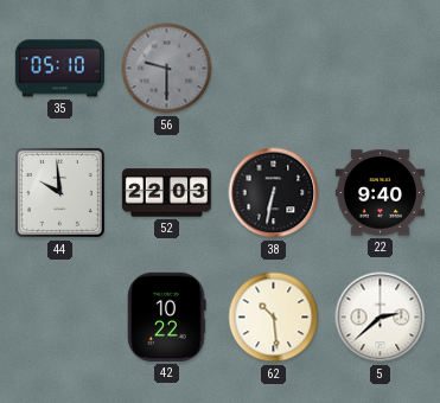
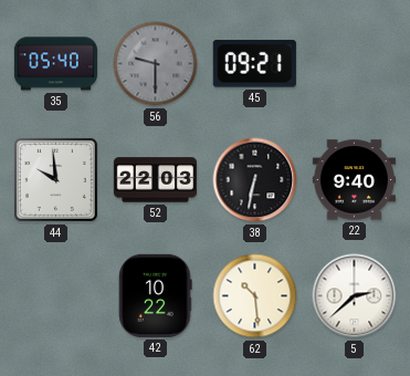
35: 05:10 -> 05:40 (55, 64)
45: none -> 09:21 (254, 64)
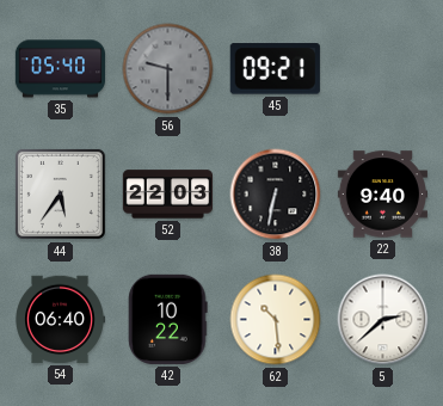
44: 9:59 -> 5:36 (60, 193)
54: none -> 06:40 (59, 320)
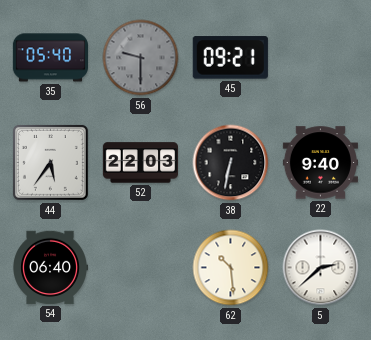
42: 10:22 -> none (168, 319)
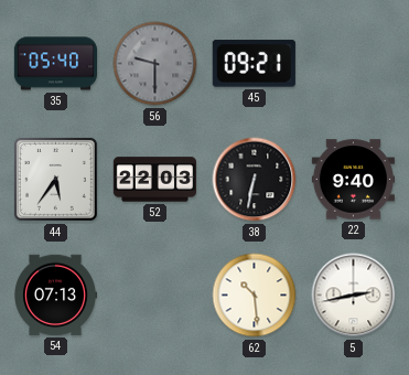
54: 06:40 -> 07:13 (54, 296)
5: 2:38 -> 2:43 (354, 296)
